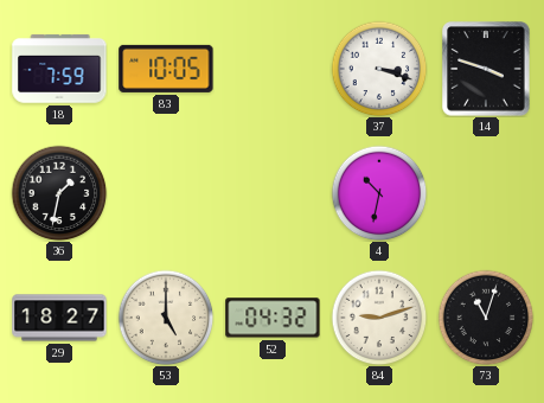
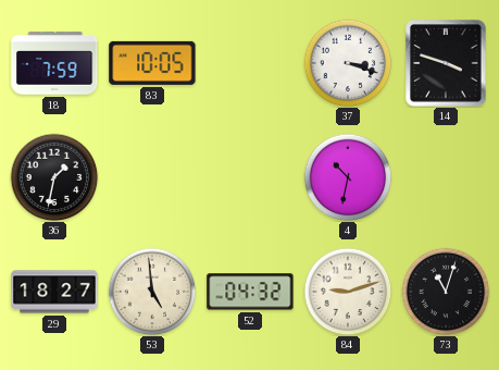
53: 5:00 -> 4:59 (152, 292)
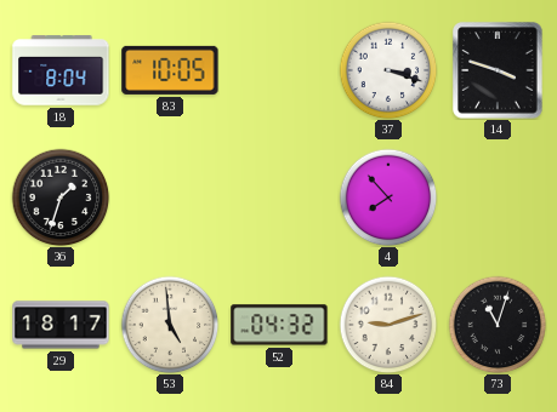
18: 7:59 -> 8:04 (61, 70)
36: 1:32 -> 1:33 (61, 198)
4: 10:32 -> 7:53 (388, 198)
29: 18:27 -> 18:17 (61, 325)
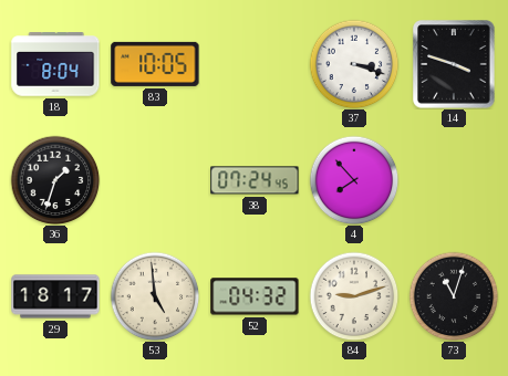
38: none -> 07:24 (255, 180)
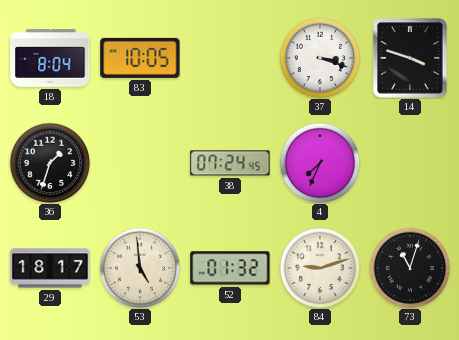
4: 7:53 -> 7:34 (320, 163)
52: 04:32 -> 01:32 (230, 268)
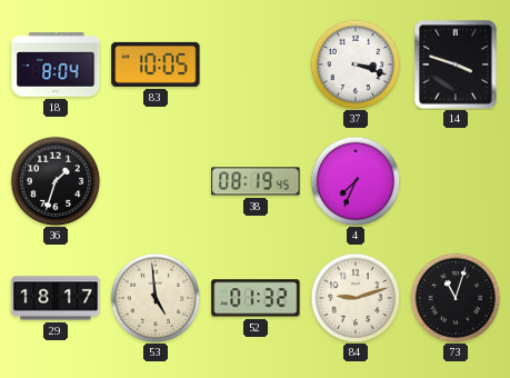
38: 07:24 -> 08:19 (256, 181)
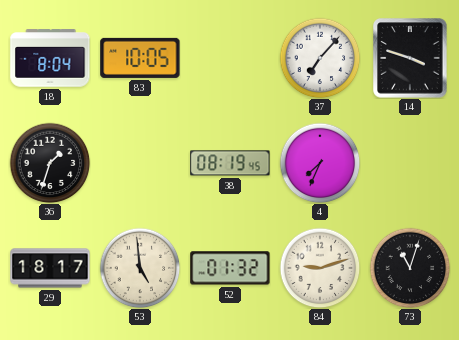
37: 3:18 -> 7:07 (320, 58)
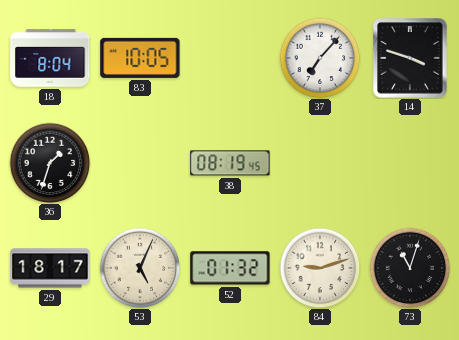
4: 7:34 -> none (320, 163)
53: 4:59 -> 5:04 (140, 268)
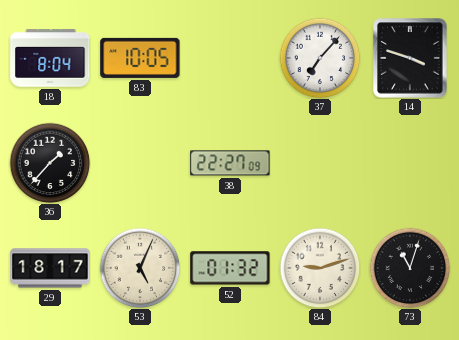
36: 1:33 -> 1:37 (50, 163)
38: 08:19 -> 22:27 (230, 163)
